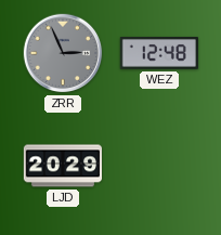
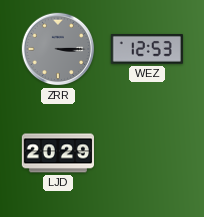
ZRR: 2:56 -> 3:15 (58, 49)
WEZ: 12:48 -> 12:53 (147, 50)
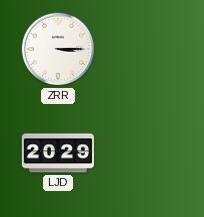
ZRR dial: grey -> white (58, 49)
WEZ: 12:53 -> none (147, 50)
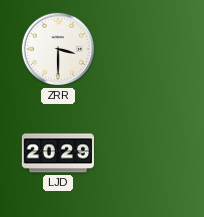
ZRR: 3:15 -> 3:30 (58, 49)
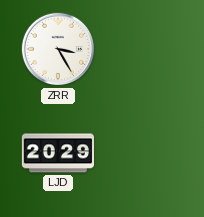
ZRR: 3:30 -> 3:25 (58, 49)
